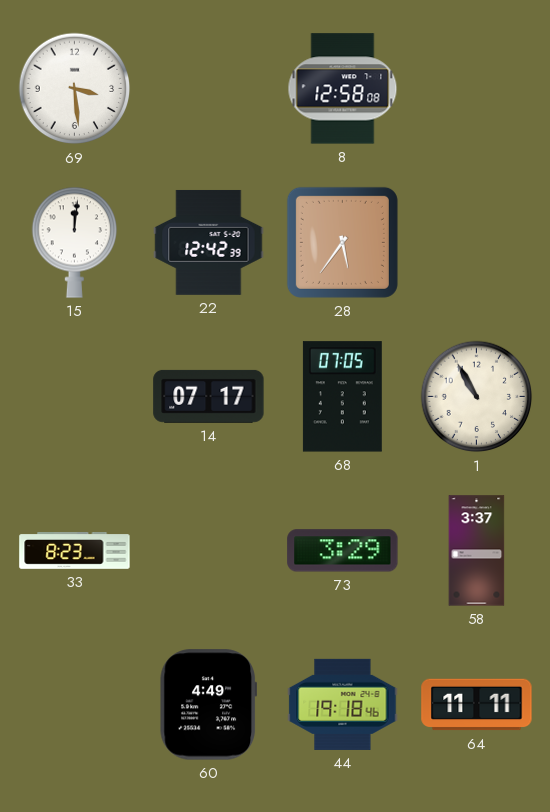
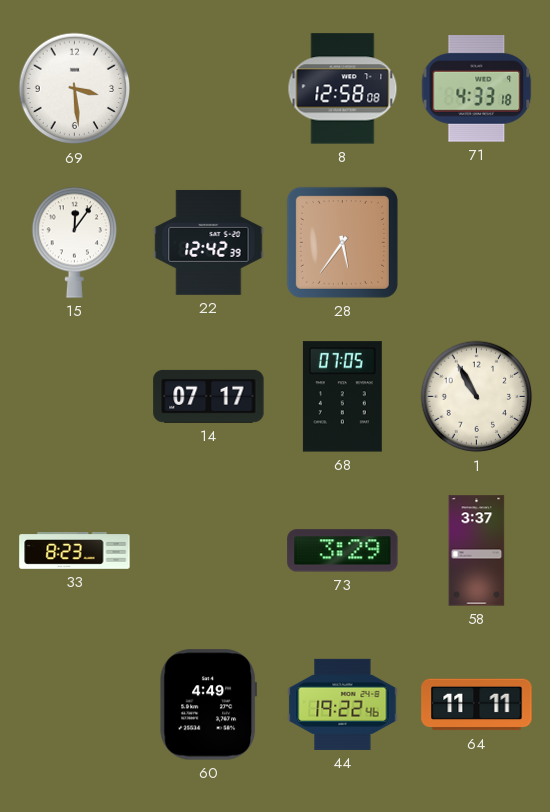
71: none -> 4:33 (477, 89)
15: 12:01 -> 12:06 (74, 242)
44: 19:18 -> 19:22 (343, 704)
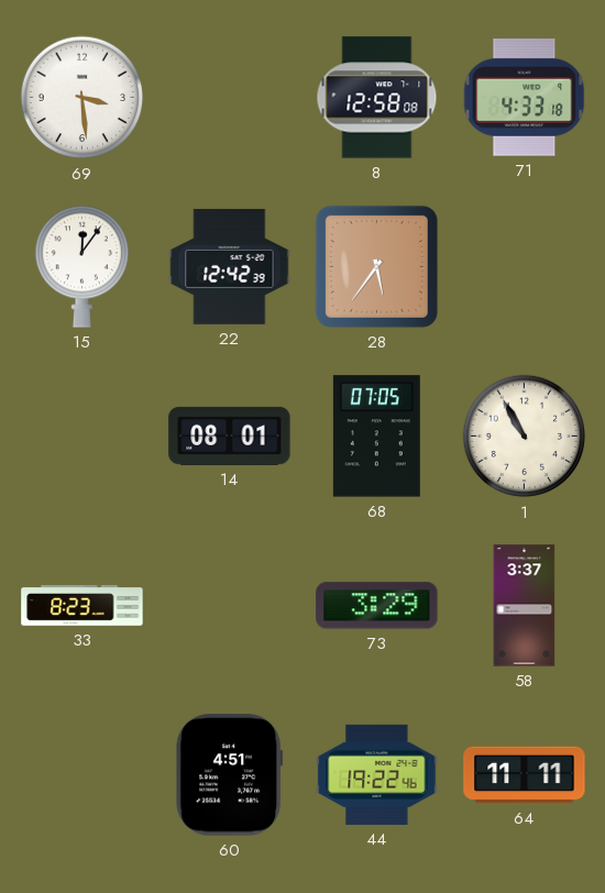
14: 07:17 -> 08:01 (230, 436)
60: 4:49 -> 4:51 (229, 775)
